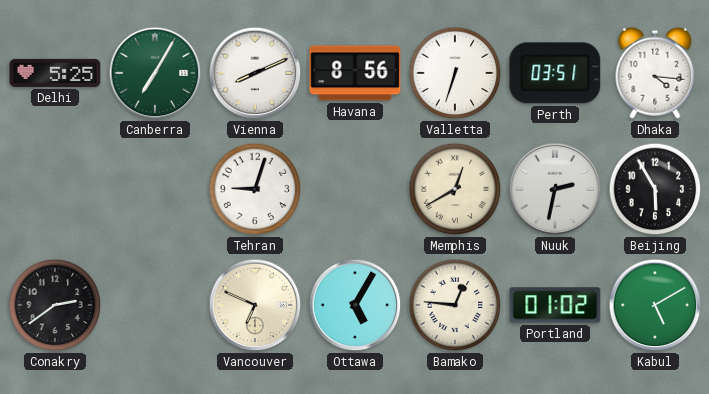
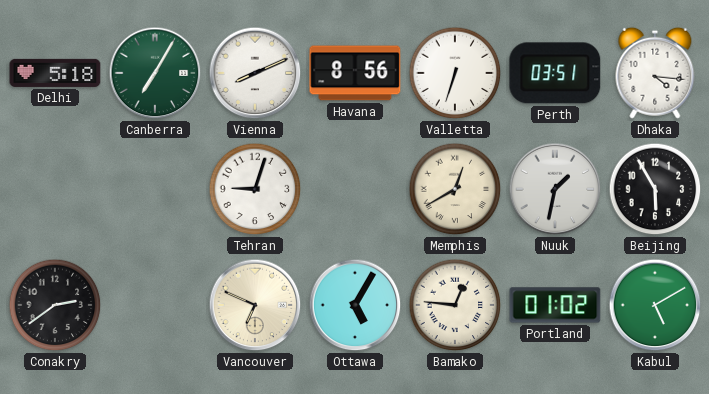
Delhi: 5:25 -> 5:18 (55, 73)
Nuuk: 2:32 -> 1:32 (555, 189)
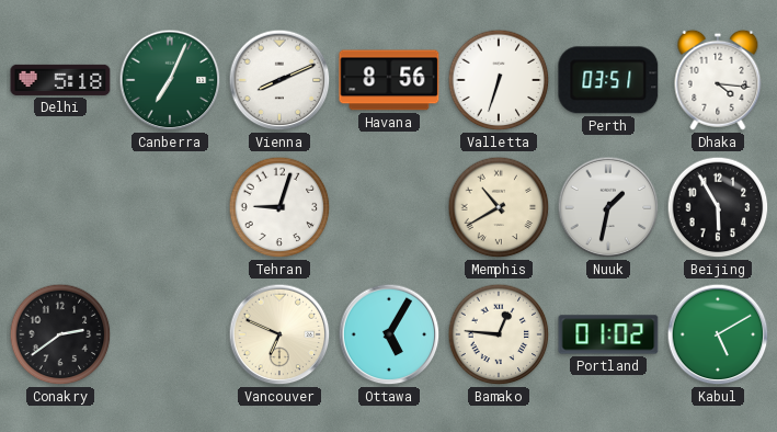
Canberra: 7:05 -> 7:04 (170, 80)
Memphis: 12:40 -> 10:40 (499, 207)
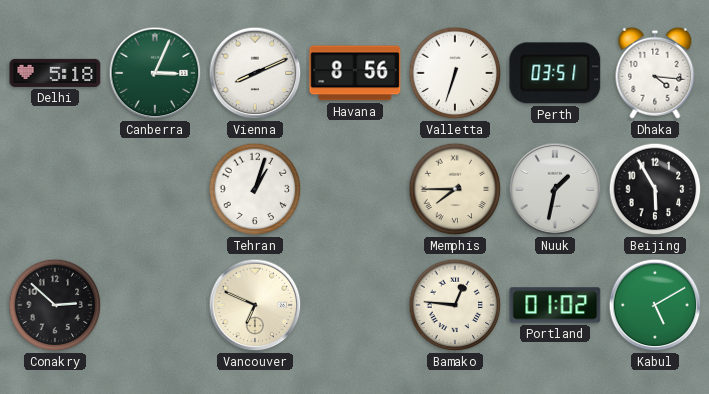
Canberra: 7:04 -> 3:04 (155, 73)
Tehran: 9:03 -> 1:03 (255, 189)
Memphis: 10:40 -> 7:45 (455, 189)
Conakry: 2:39 -> 2:52 (55, 305)
Ottawa: 5:05 -> none (389, 334)
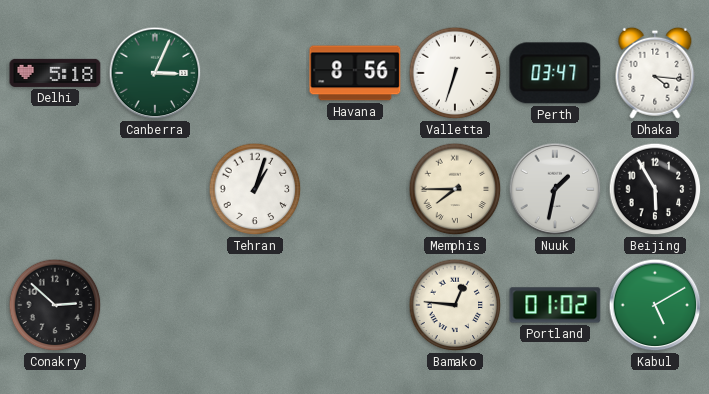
Vienna: 8:11 -> none (255, 73)
Perth: 03:51 -> 03:47 (555, 73)
Vancouver: 6:49 -> none (255, 305)
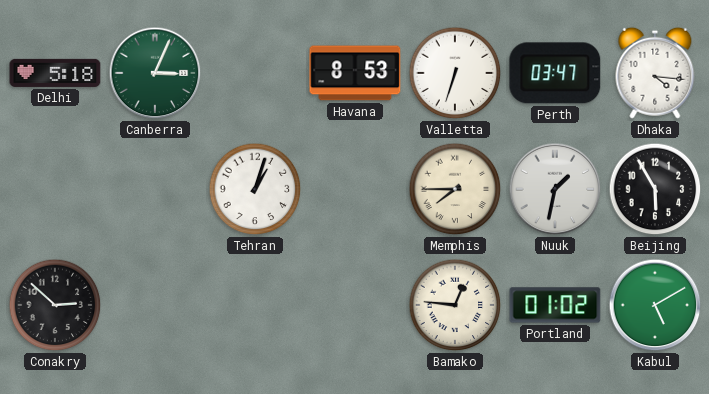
Havana: 8:56 -> 8:53 (355, 73)
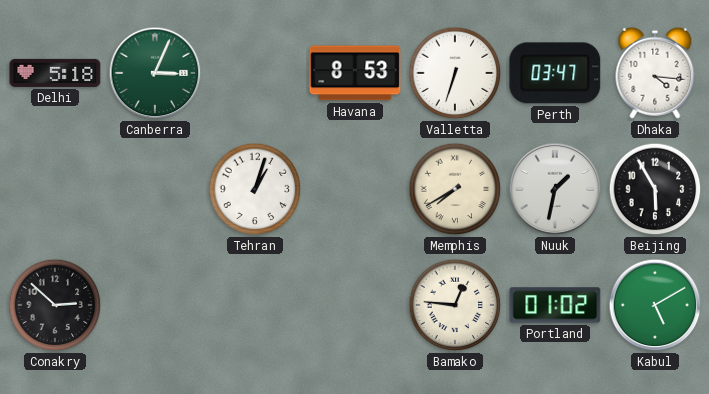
Memphis: 7:45 -> 7:40 (455, 189)
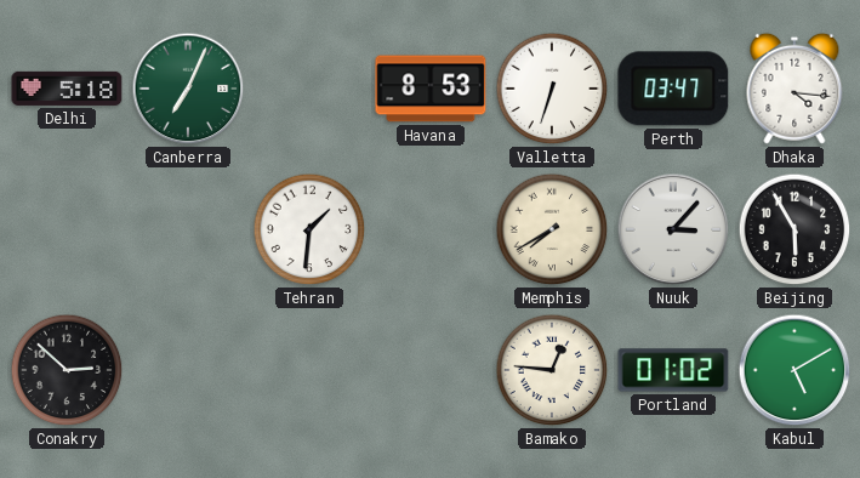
Canberra: 3:04 -> 7:04 (188, 89)
Tehran: 1:03 -> 1:31 (309, 229)
Nuuk: 1:32 -> 3:07 (673, 229)
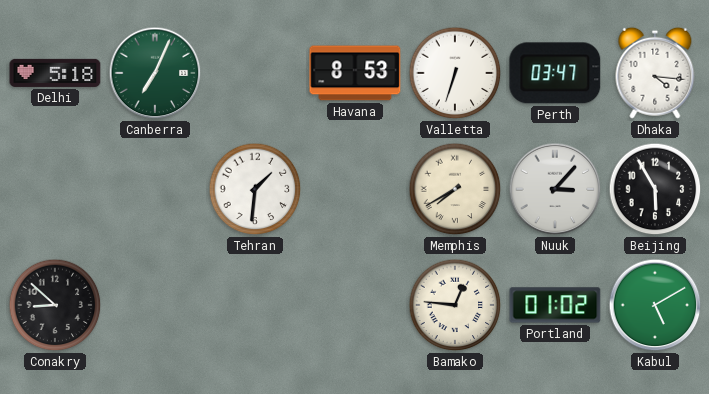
Conakry: 2:52 -> 8:52 (55, 305)
